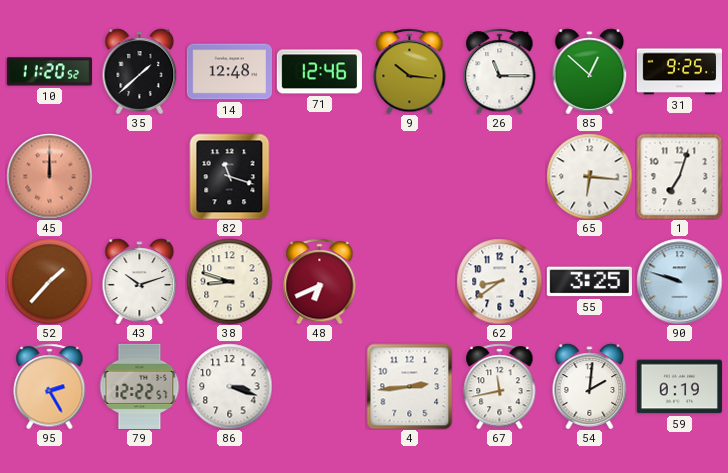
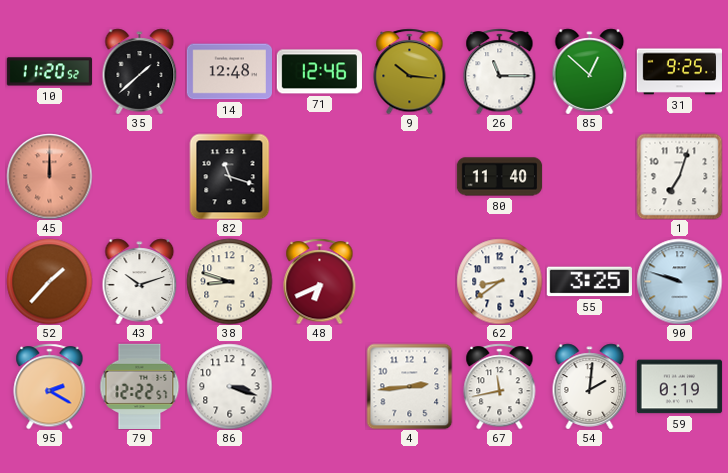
80: none -> 11:40 (499, 177)
65: 6:16 -> none (589, 176)
95: 2:25 -> 2:20 (50, 386)
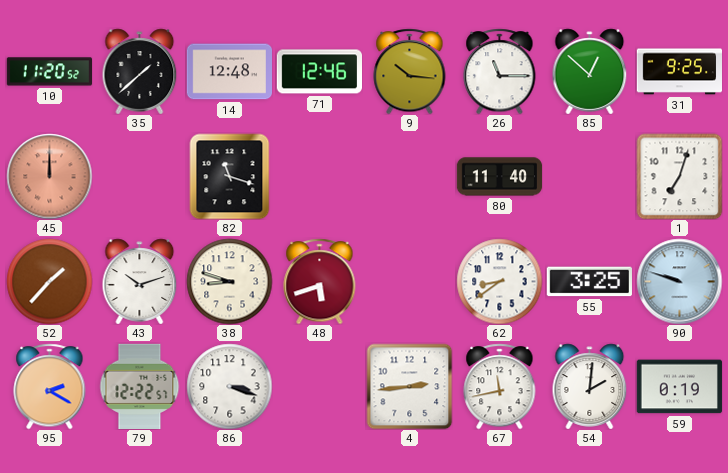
48: 6:41 -> 5:42 (320, 281)
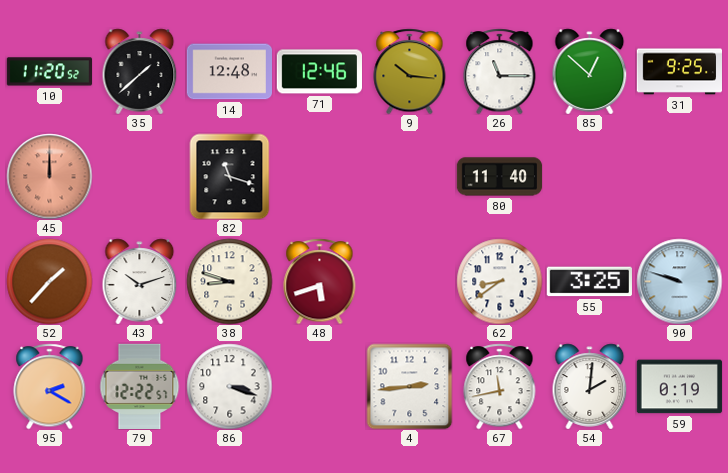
1: 7:03 -> none (679, 176)
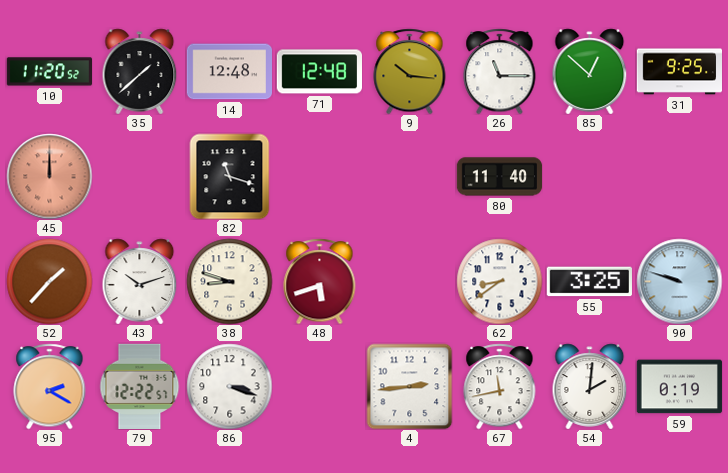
71: 12:46 -> 12:48 (319, 72)
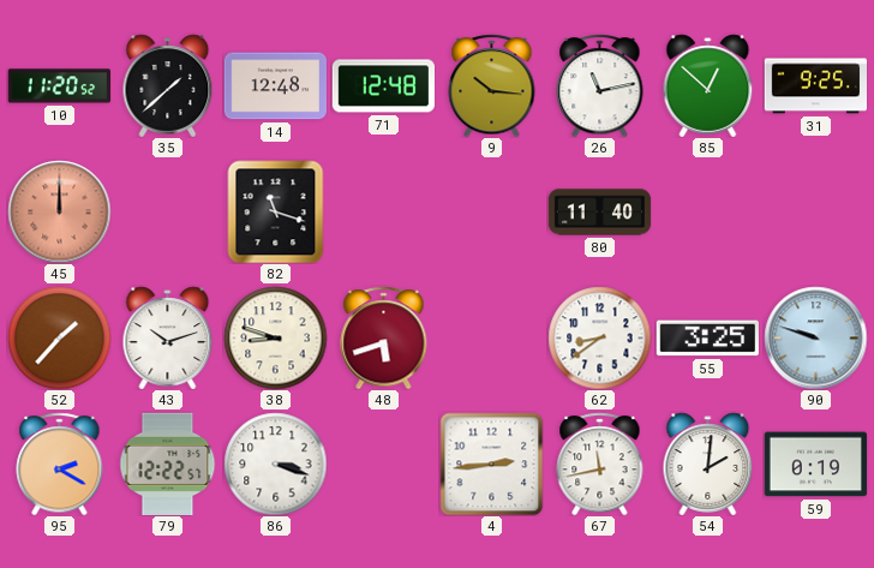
26: 11:15 -> 11:13 (600, 85)
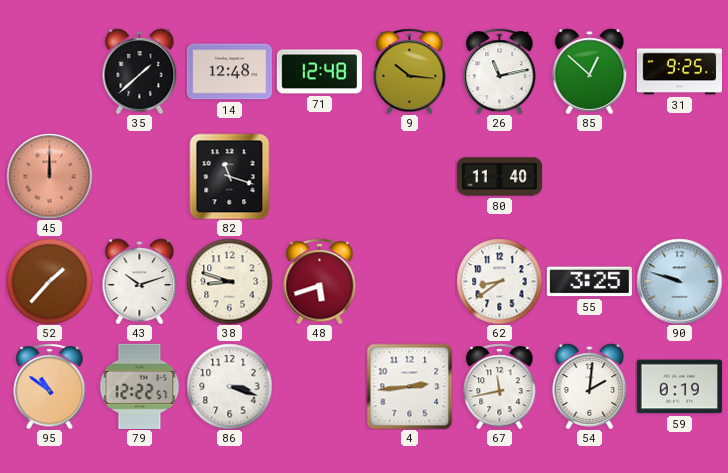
10: 11:20 -> none (59, 86)
95: 2:20 -> 10:51 (50, 386)
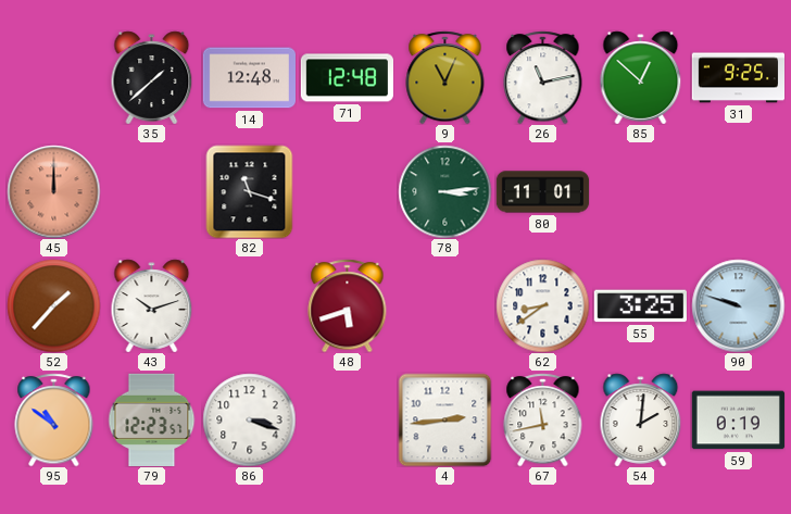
9: 10:16 -> 11:04 (445, 77)
78: none -> 3:14 (444, 191)
80: 11:40 -> 11:01 (542, 192)
38: 8:48 -> none (229, 281)
79: 12:22 -> 12:23 (152, 419)
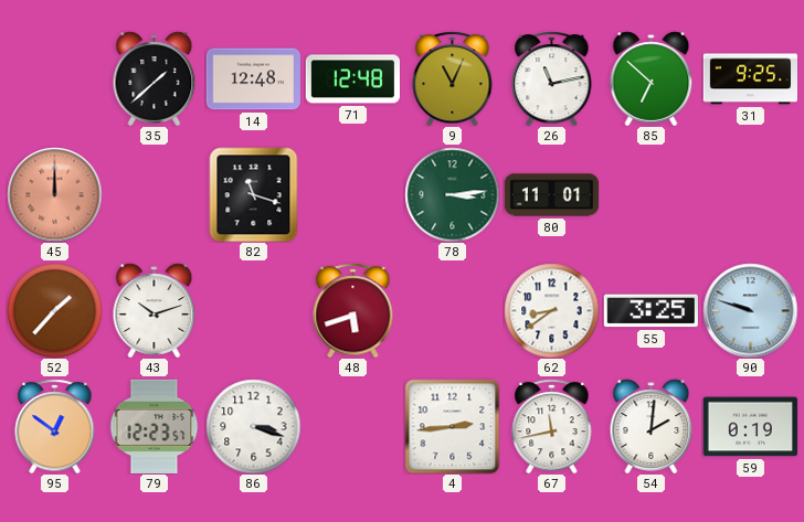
85: 12:52 -> 6:52 (652, 78)
95: 10:51 -> 12:51 (55, 426)
